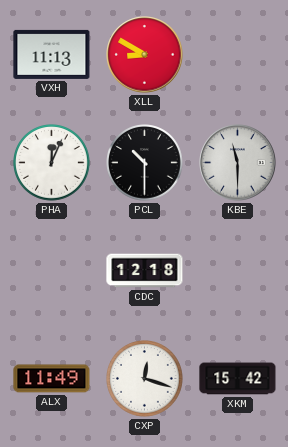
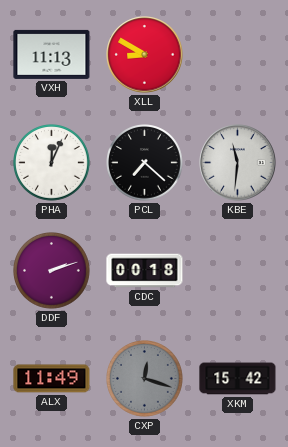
PCL: 10:30 -> 7:22 (145, 163)
KBE: 11:30 -> 11:31 (238, 163)
DDF: none -> 2:12 (52, 271)
CDC: 12:18 -> 00:18 (145, 271)
CXP dial: white -> grey (145, 379)
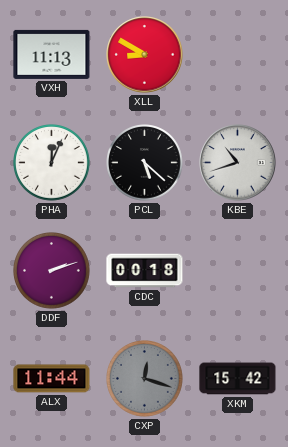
PCL: 7:22 -> 5:22 (145, 163)
KBE: 11:31 -> 10:42 (238, 163)
ALX: 11:49 -> 11:44 (52, 379)
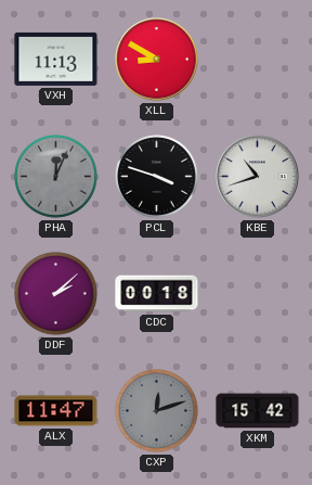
PHA dial: white -> grey (56, 177)
PCL: 5:22 -> 3:48 (157, 177)
DDF: 2:12 -> 2:08 (56, 294)
ALX: 11:44 -> 11:47 (56, 411)
CXP: 12:18 -> 12:12 (157, 411)
